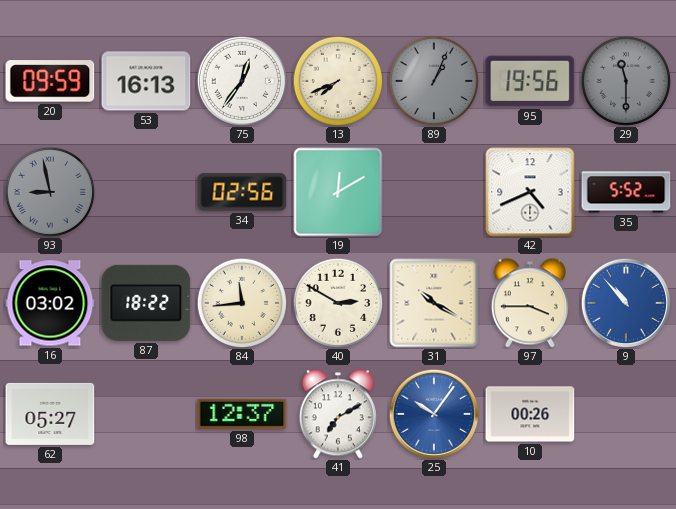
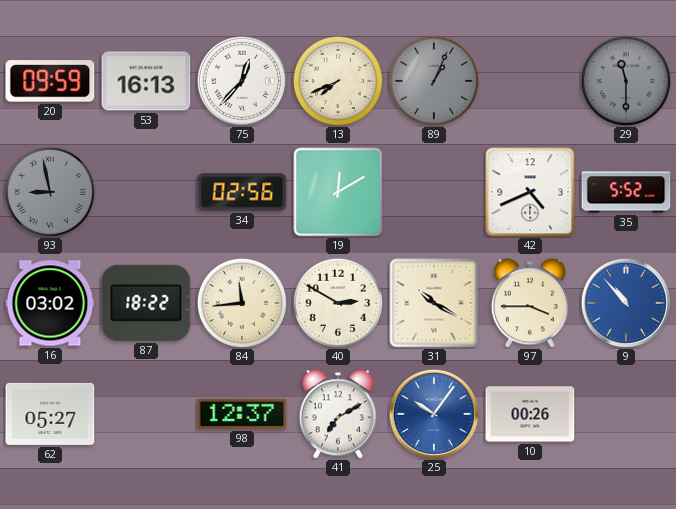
75: 12:36 -> 12:37 (242, 81)
95: 19:56 -> none (530, 81)
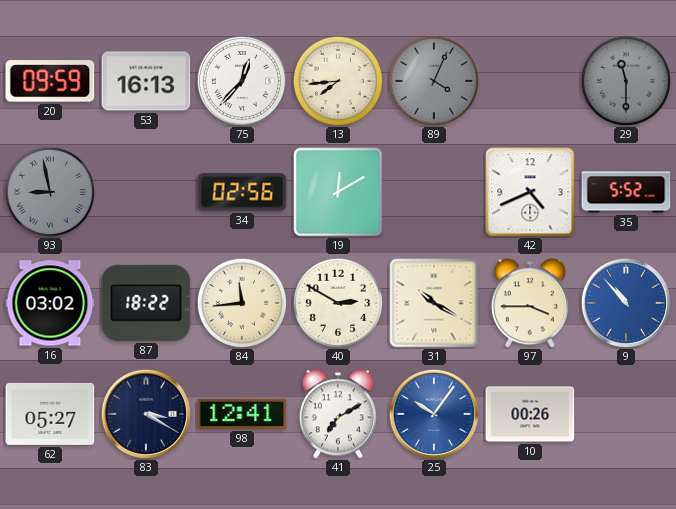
13: 7:41 -> 7:44 (337, 80)
89: 1:04 -> 4:04 (433, 80)
83: none -> 3:20 (146, 414)
98: 12:37 -> 12:41 (242, 414)
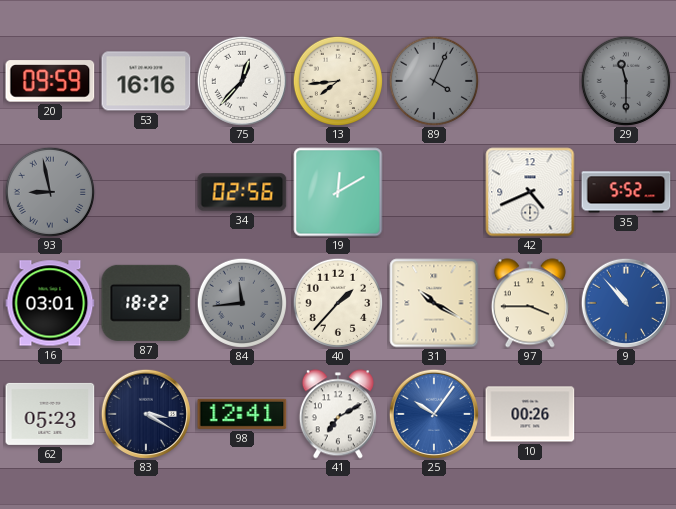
53: 16:13 -> 16:16 (146, 81)
16: 03:02 -> 03:01 (50, 303)
84 dial: cream -> grey (241, 302)
40: 2:50 -> 1:37 (337, 302)
62: 05:27 -> 05:23 (50, 414)
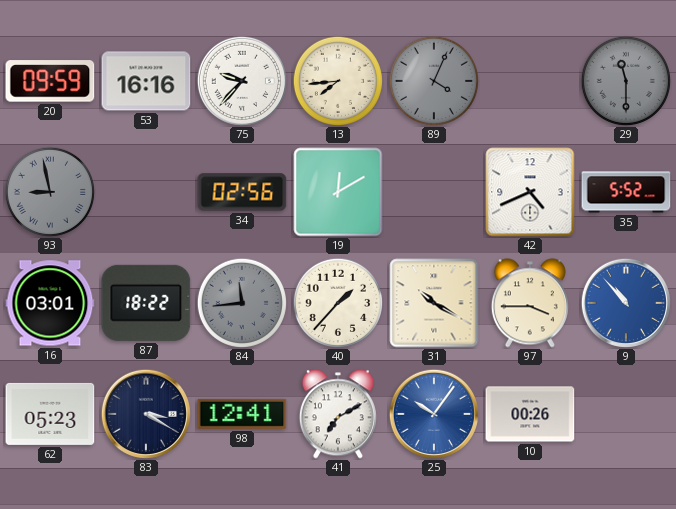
75: 12:37 -> 9:37 (242, 81)
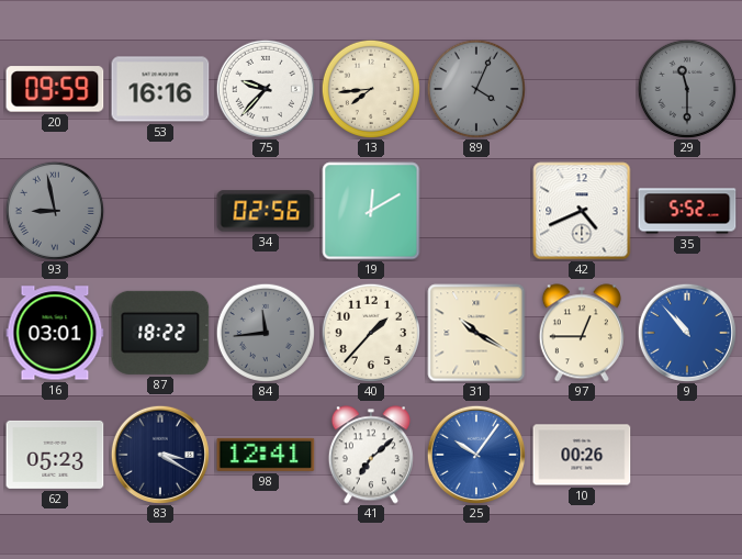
97: 3:45 -> 12:45 (582, 333)
41: 7:10 -> 7:08 (371, 455)
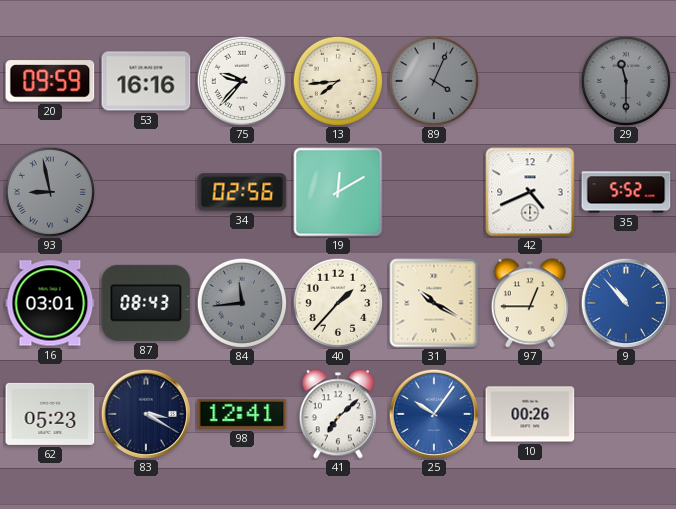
87: 18:22 -> 08:43 (146, 303)
